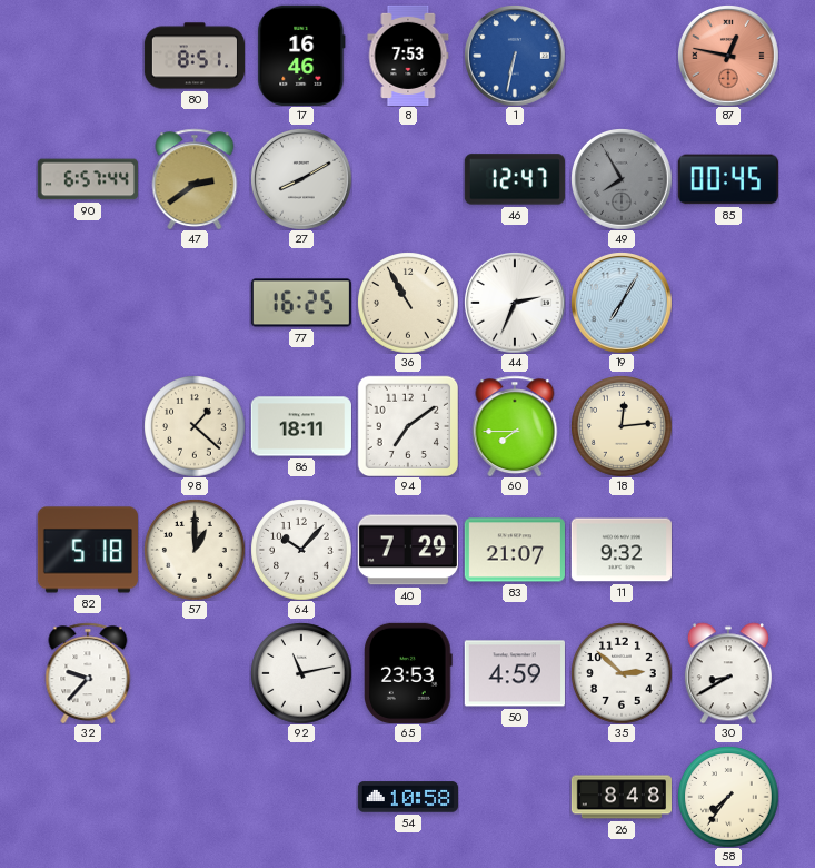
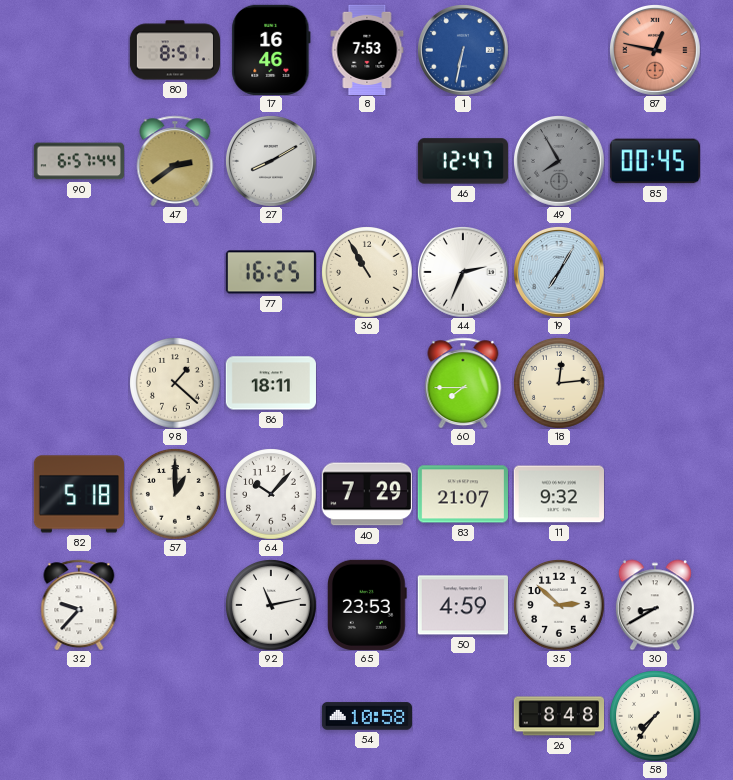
94: 7:09 -> none (408, 426)
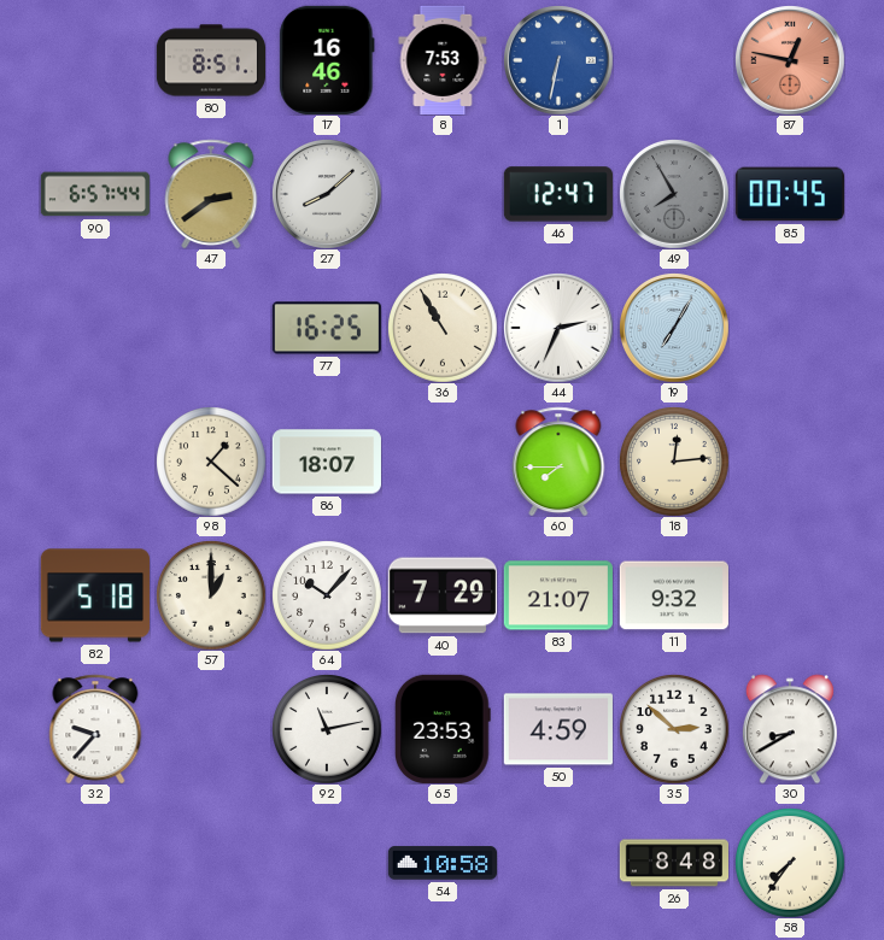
27: 8:10 -> 8:08 (327, 194)
86: 18:11 -> 18:07 (327, 462)
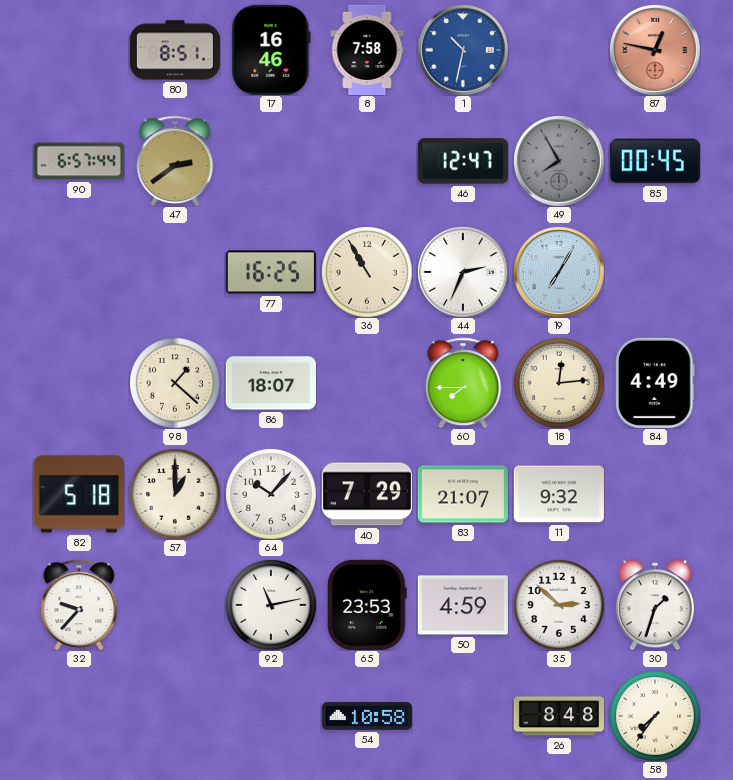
8: 7:53 -> 7:58 (367, 50)
1: 6:32 -> 10:32 (463, 50)
27: 8:08 -> none (327, 194)
84: none -> 4:49 (655, 383)
30: 8:40 -> 1:33 (655, 605)
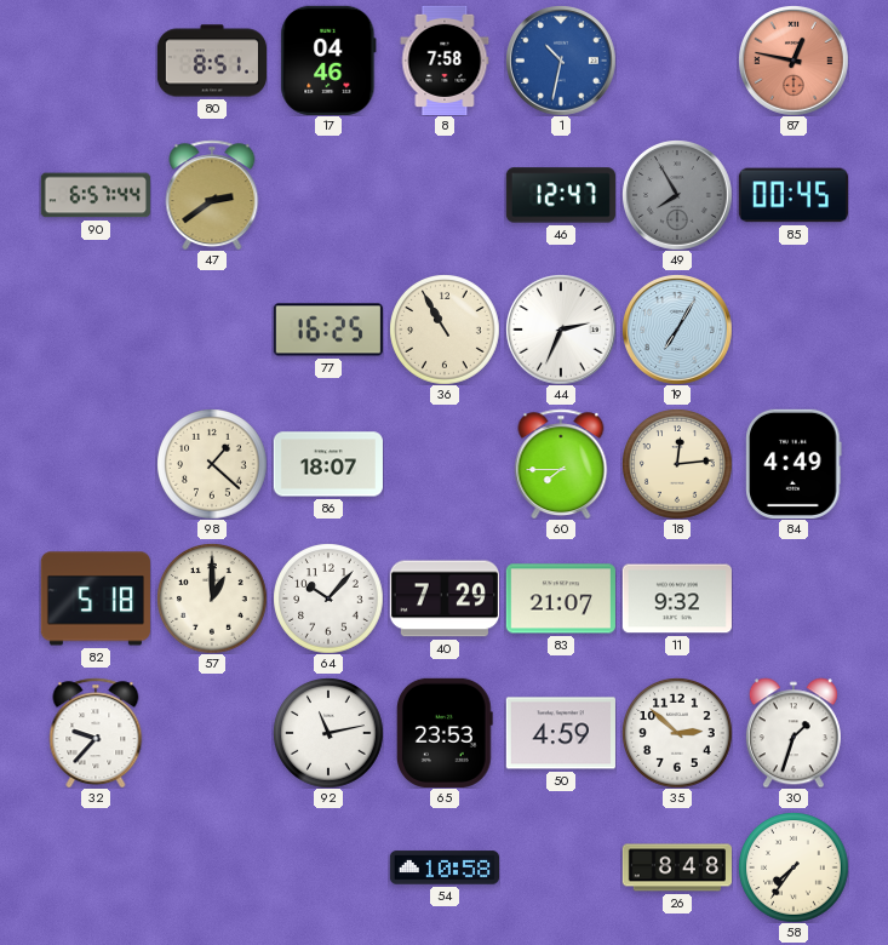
17: 16:46 -> 04:46 (328, 61)
